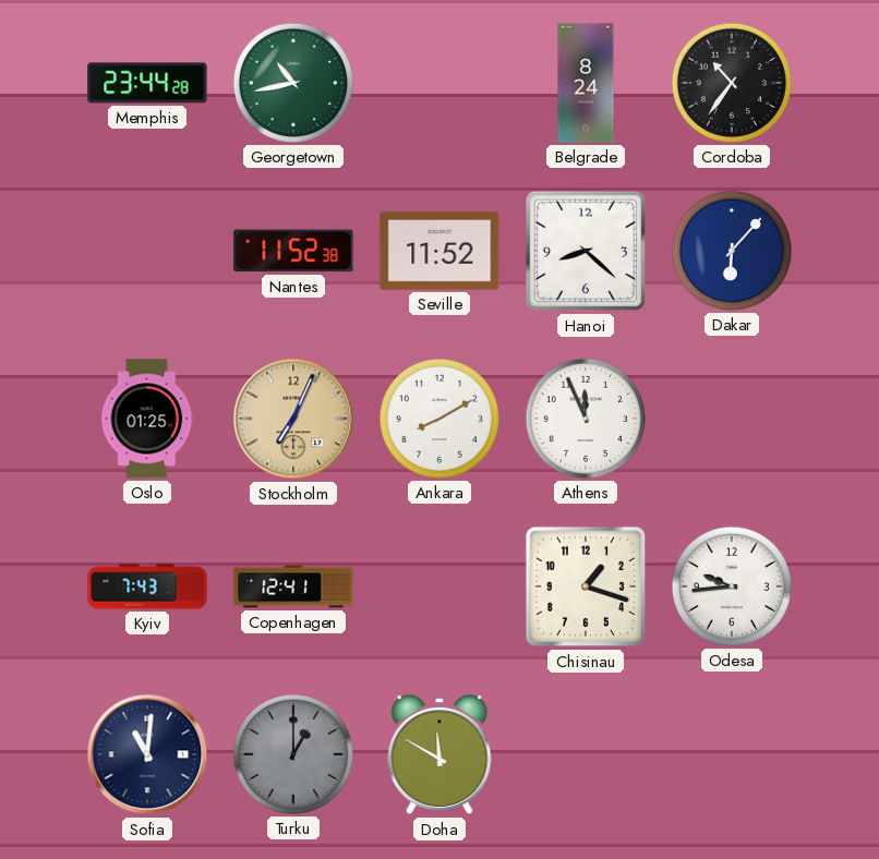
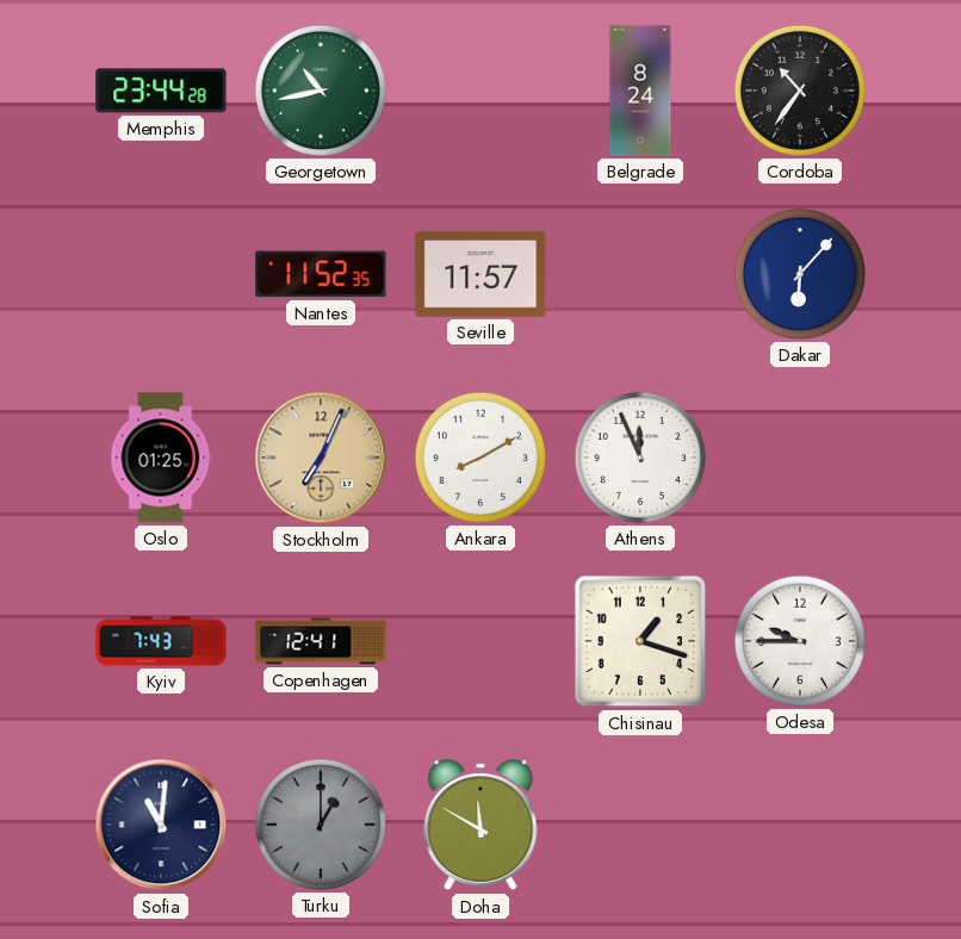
Nantes: 11:52:38 -> 11:52:35 (321, 274)
Seville: 11:52 -> 11:57 (480, 274)
Hanoi: 8:22 -> none (586, 251)
Odesa: 9:44 -> 9:45 (800, 641)
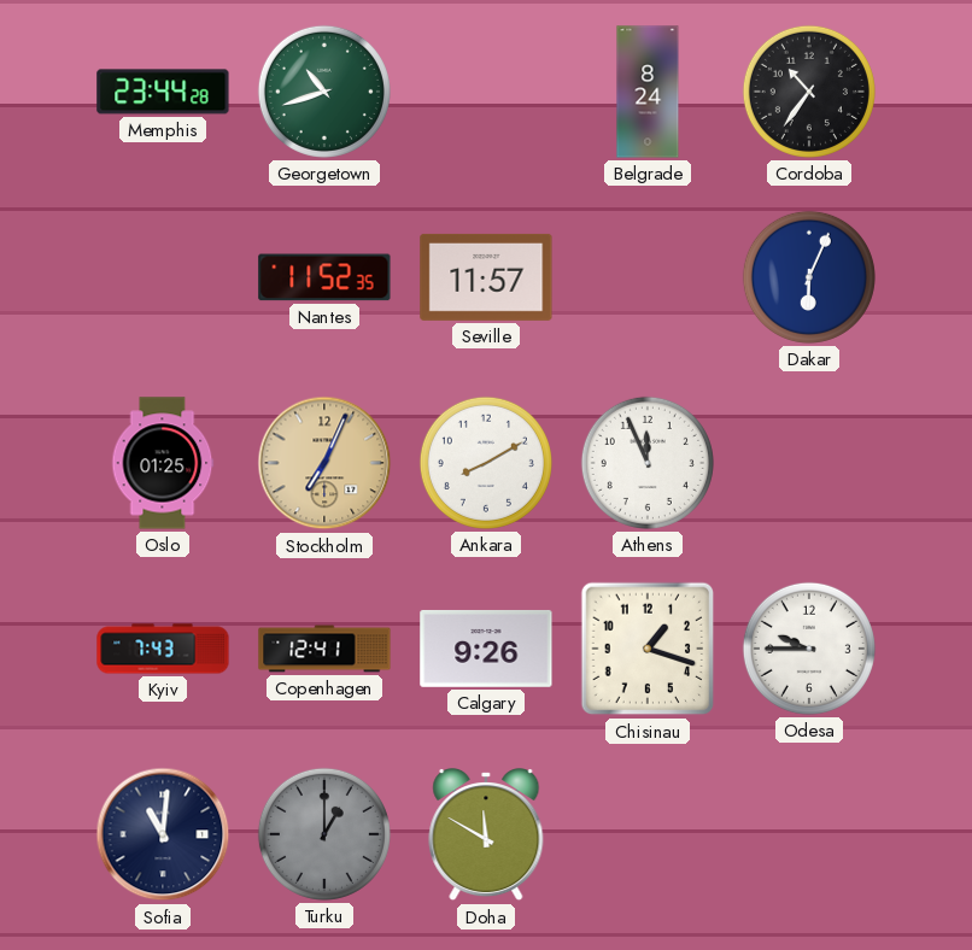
Georgetown: 10:43 -> 10:42 (324, 92)
Dakar: 6:07 -> 6:04 (809, 277)
Calgary: none -> 9:26 (486, 649)
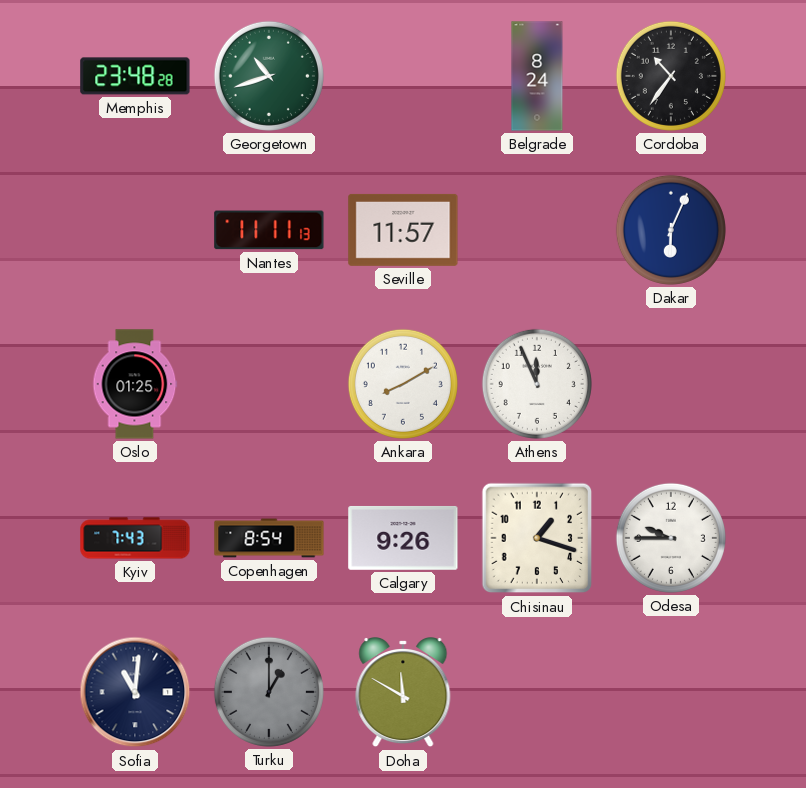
Memphis: 23:44 -> 23:48 (135, 76)
Nantes: 11:52 -> 11:11 (269, 230)
Stockholm: 7:04 -> none (324, 463)
Copenhagen: 12:41 -> 8:54 (269, 538)
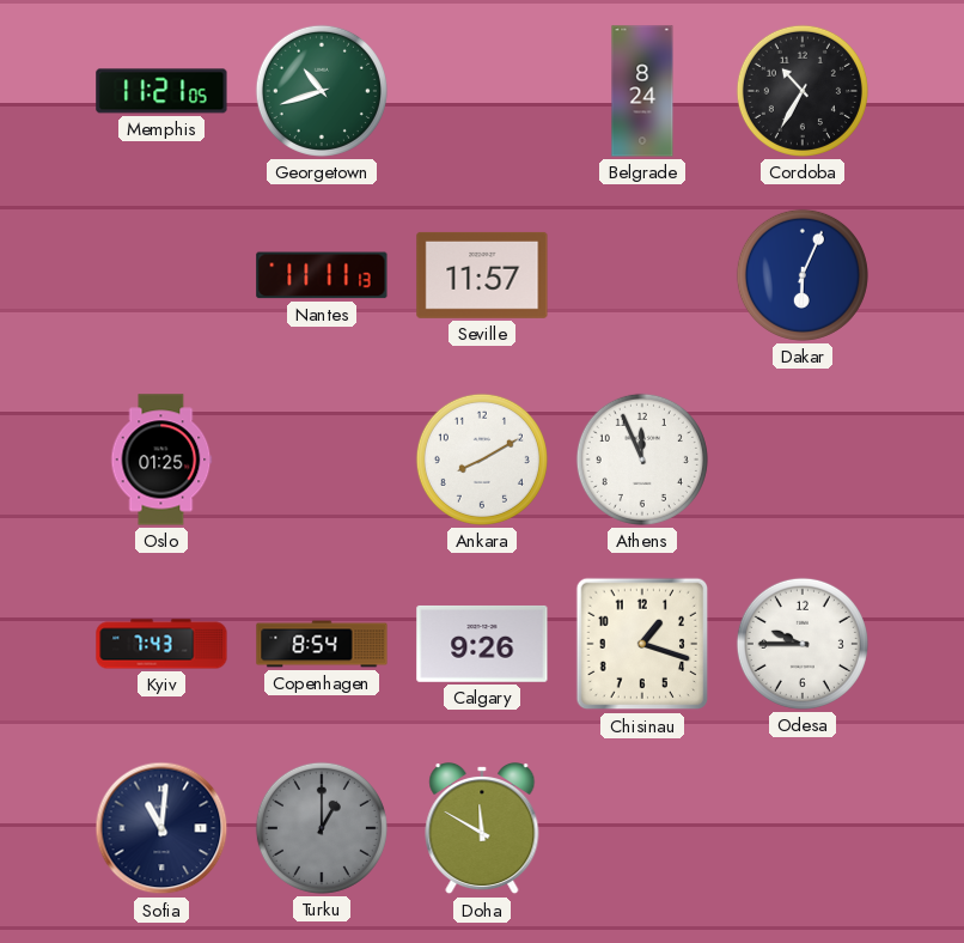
Memphis: 23:48 -> 11:21 (161, 91)
Cordoba: 10:36 -> 10:35 (803, 91)
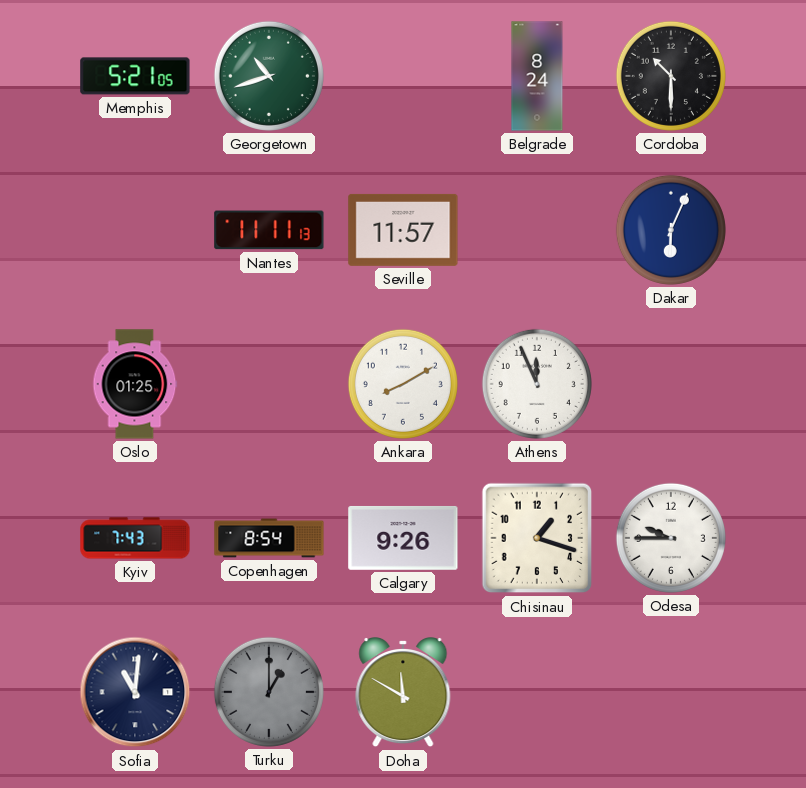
Memphis: 11:21 -> 5:21 (135, 76)
Cordoba: 10:35 -> 10:30 (671, 76)
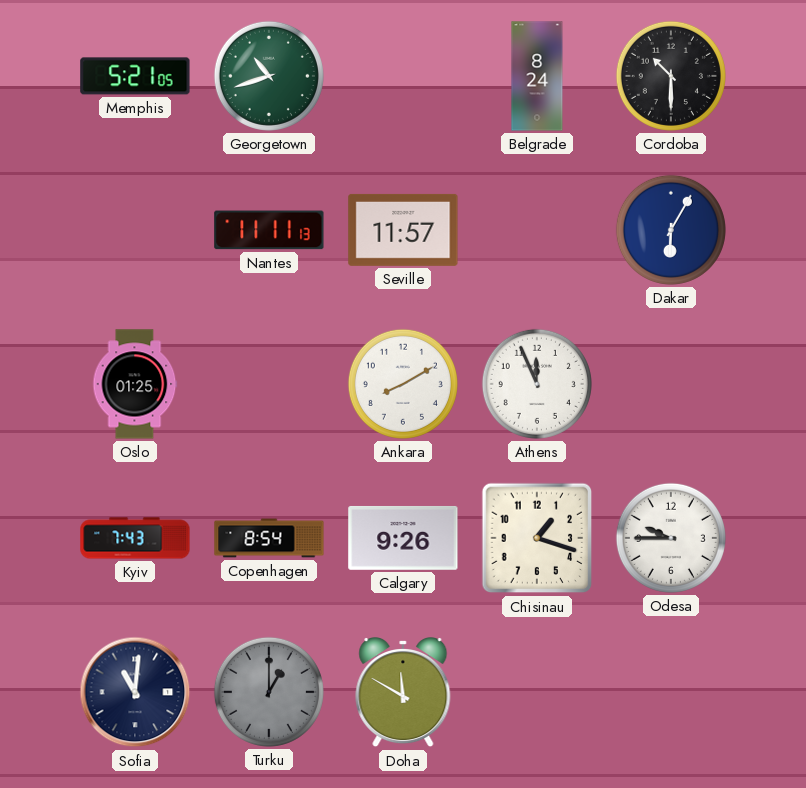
Dakar: 6:04 -> 6:05 (671, 230)
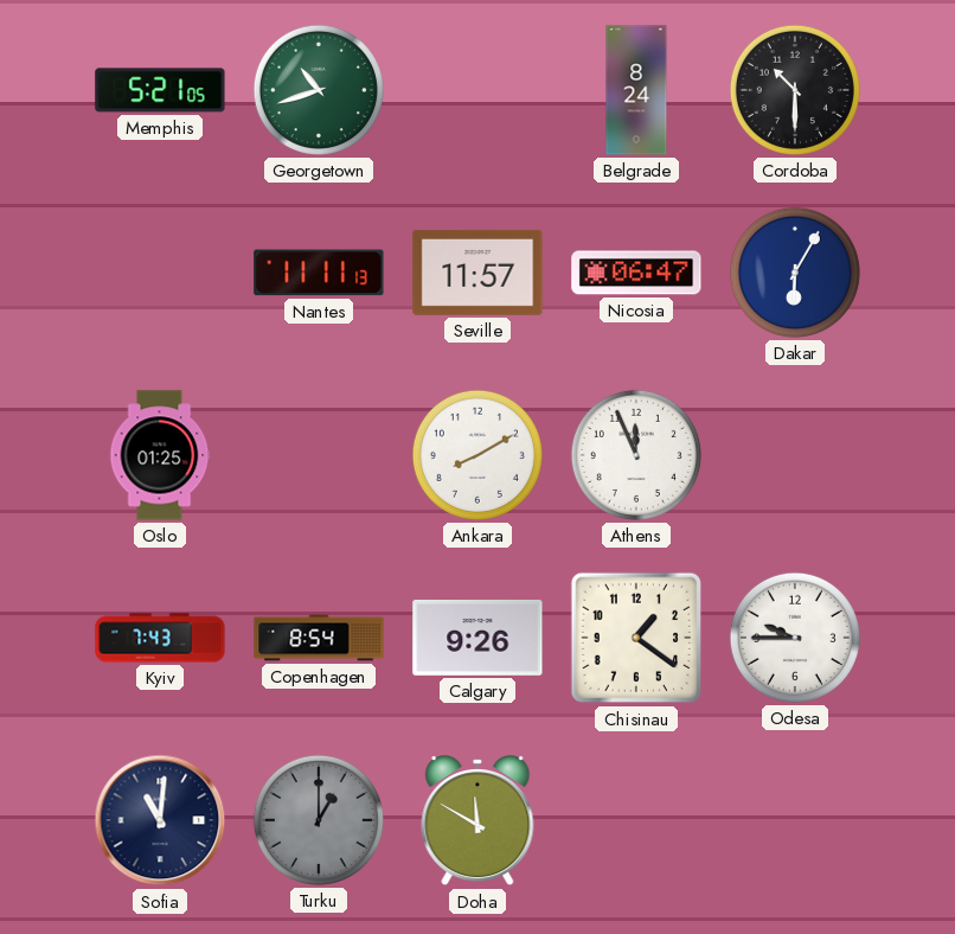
Nicosia: none -> 06:47 (636, 273)
Chisinau: 1:18 -> 1:21 (636, 638)
